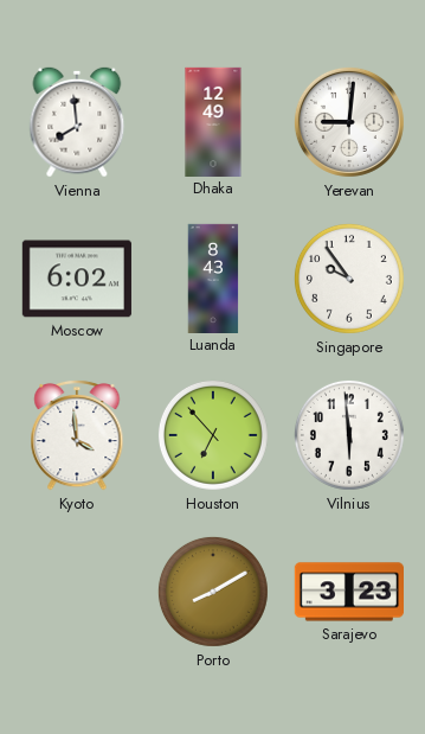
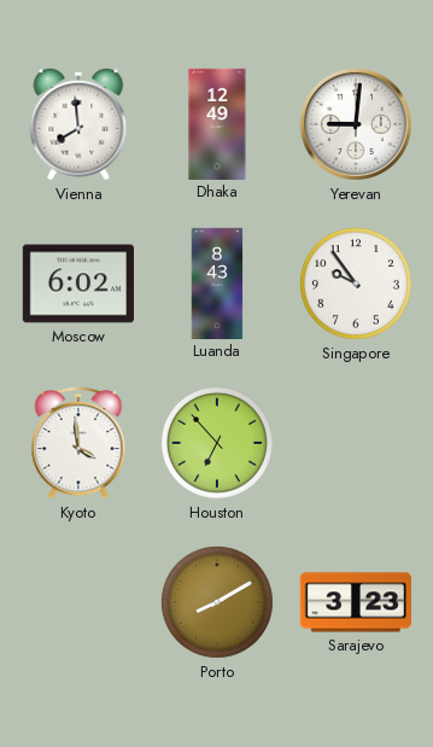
Vilnius: 5:59 -> none (349, 435)
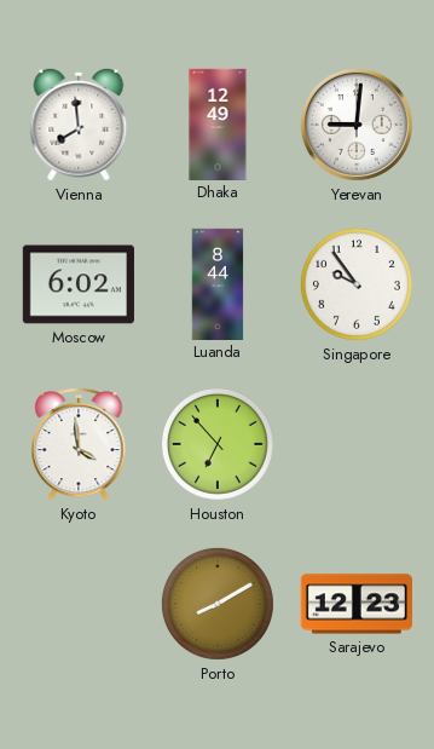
Luanda: 8:43 -> 8:44 (218, 283)
Sarajevo: 3:23 -> 12:23 (355, 604)
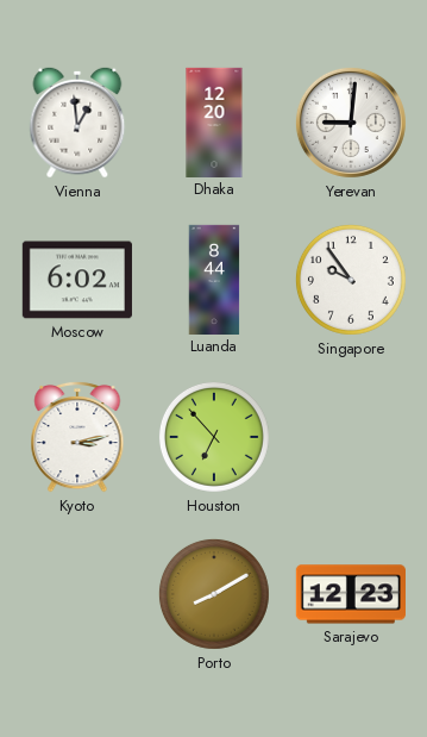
Vienna: 7:59 -> 12:59 (77, 123)
Dhaka: 12:49 -> 12:20 (214, 121)
Kyoto: 3:59 -> 3:13 (77, 437)
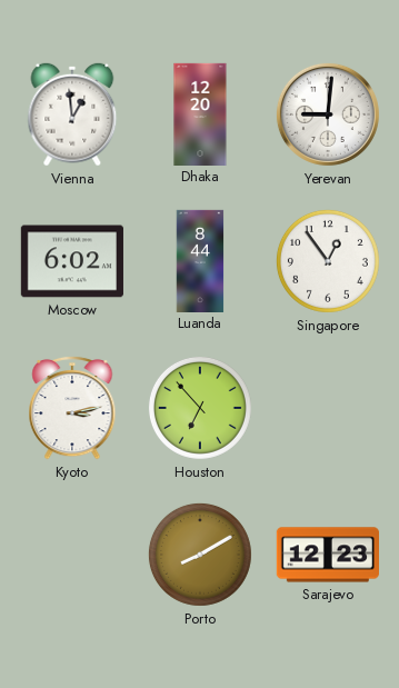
Singapore: 9:54 -> 12:54 (328, 261)
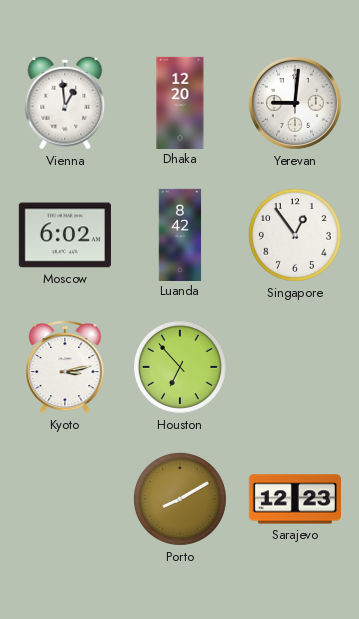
Luanda: 8:44 -> 8:42 (180, 234)
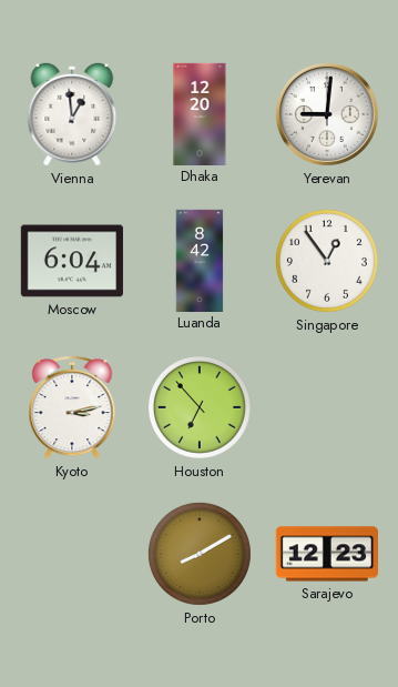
Moscow: 6:02 -> 6:04 (72, 261)
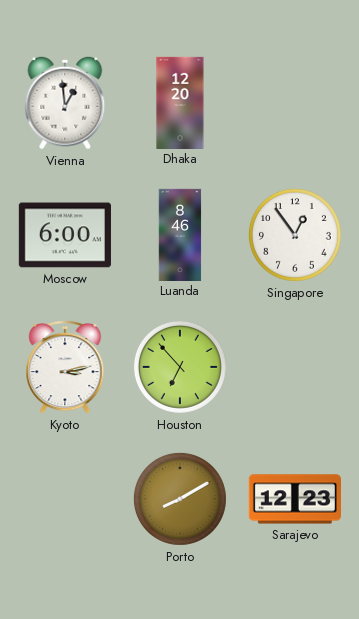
Yerevan: 9:01 -> none (327, 114)
Moscow: 6:04 -> 6:00 (65, 235)
Luanda: 8:42 -> 8:46 (180, 234)
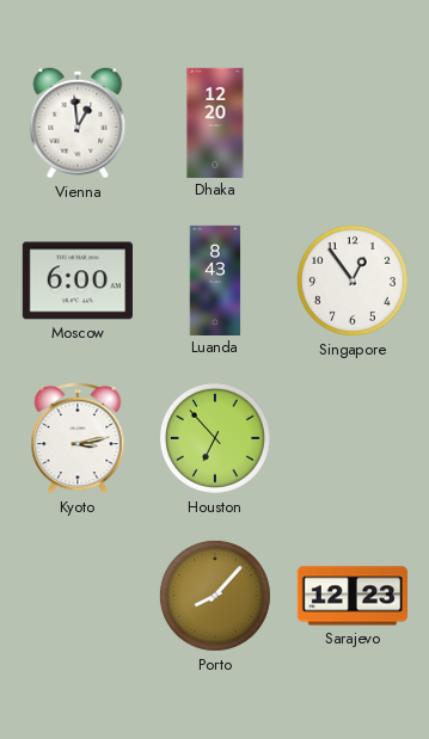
Luanda: 8:46 -> 8:43 (215, 279)
Porto: 8:10 -> 8:07 (215, 596)
